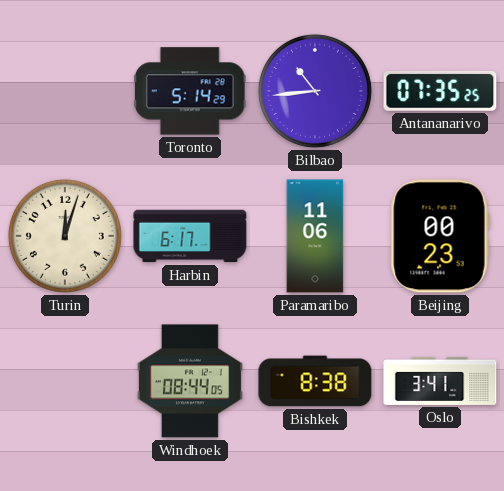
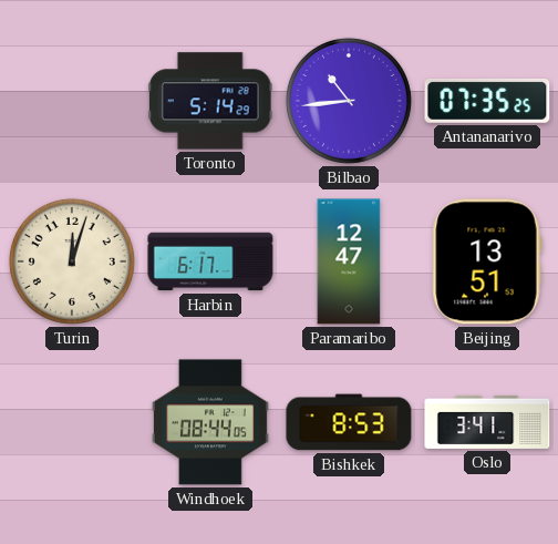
Paramaribo: 11:06 -> 12:47 (349, 261)
Beijing: 00:23 -> 13:51 (487, 261)
Bishkek: 8:38 -> 8:53 (349, 422)
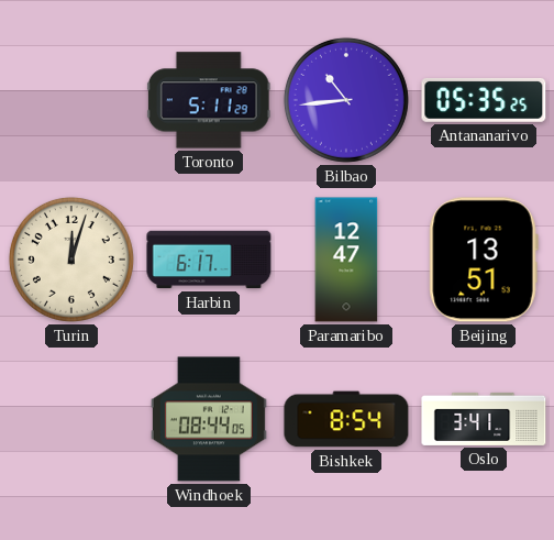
Toronto: 5:14 -> 5:11 (209, 100)
Antananarivo: 07:35 -> 05:35 (484, 100)
Bishkek: 8:53 -> 8:54 (346, 419)
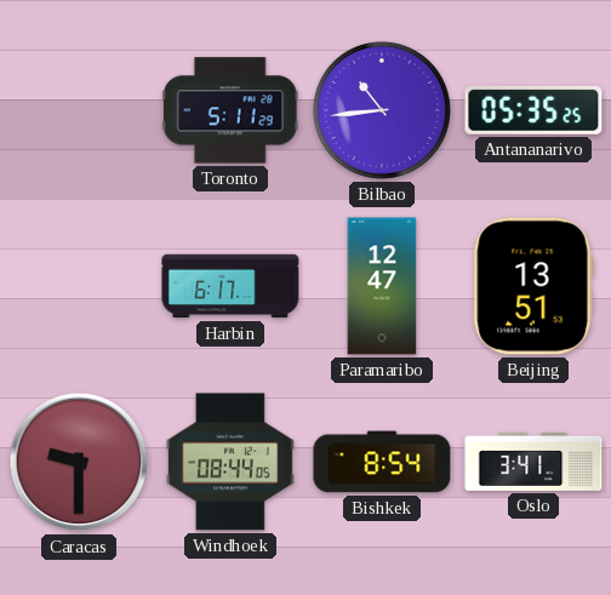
Turin: 12:03 -> none (71, 260)
Caracas: none -> 9:30 (79, 462)
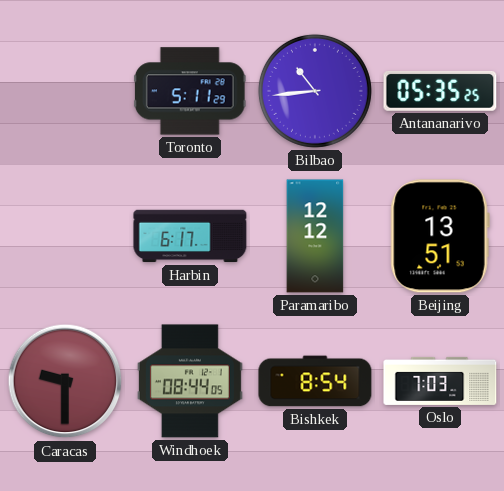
Paramaribo: 12:47 -> 12:12 (315, 236)
Oslo: 3:41 -> 7:03 (440, 381)
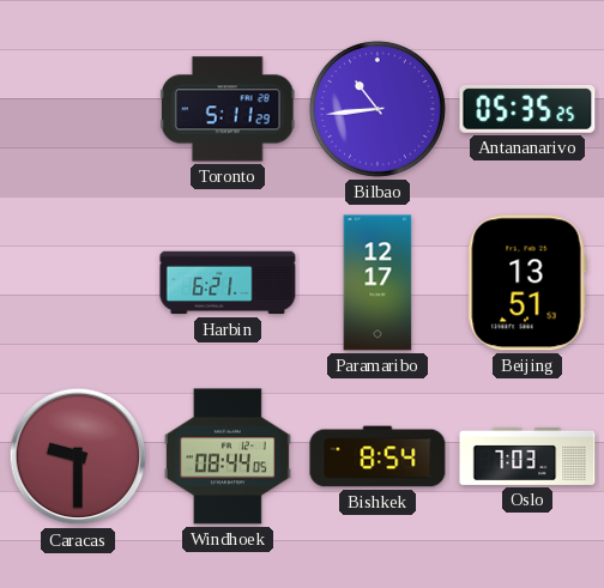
Harbin: 6:17 -> 6:21 (228, 283)
Paramaribo: 12:12 -> 12:17 (377, 283)
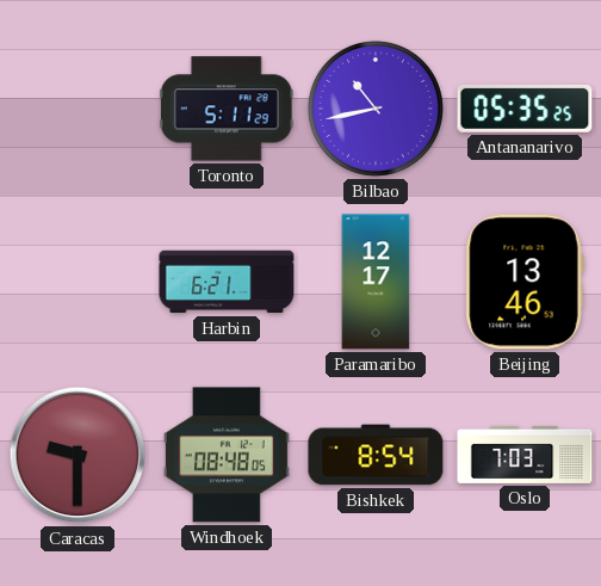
Bilbao: 10:44 -> 10:43 (376, 109)
Beijing: 13:51 -> 13:46 (525, 282)
Windhoek: 08:44 -> 08:48 (227, 455)
